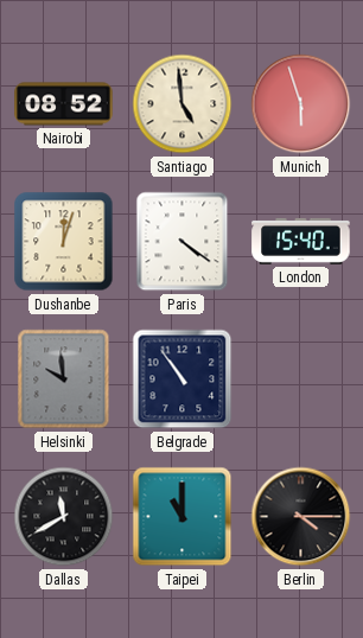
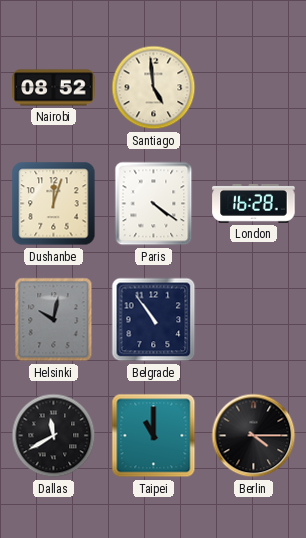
Munich: 5:57 -> none (301, 104)
London: 15:40 -> 16:28 (254, 203)
Helsinki: 9:59 -> 10:02 (54, 320)
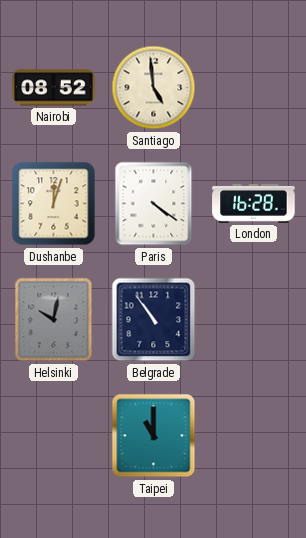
Dallas: 11:40 -> none (54, 436)
Berlin: 4:15 -> none (254, 436)
